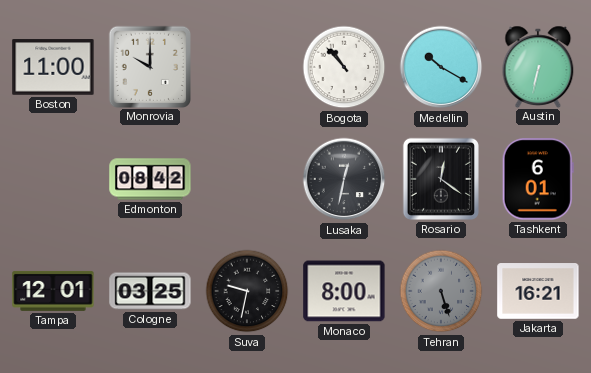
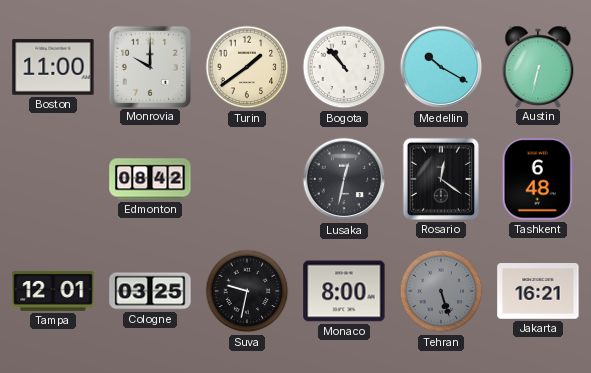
Turin: none -> 1:39 (247, 67)
Tashkent: 6:01 -> 6:48 (538, 179)
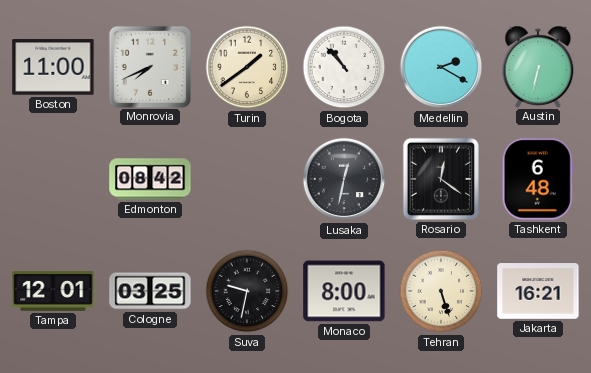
Monrovia: 10:00 -> 7:41 (149, 66)
Medellin: 10:20 -> 2:20 (441, 67)
Tehran dial: grey -> cream (441, 291)
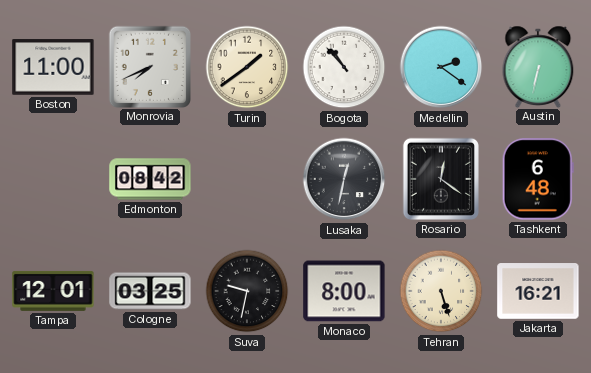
Medellin: 2:20 -> 2:21 (441, 67)
